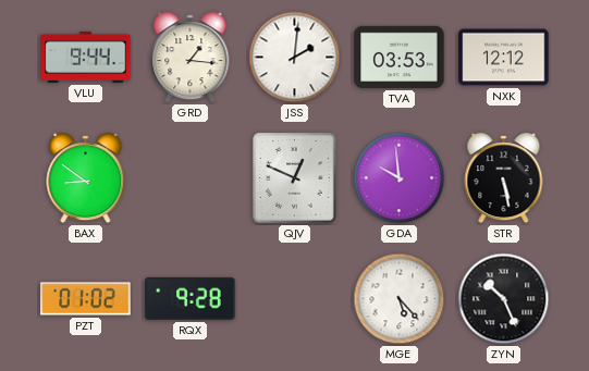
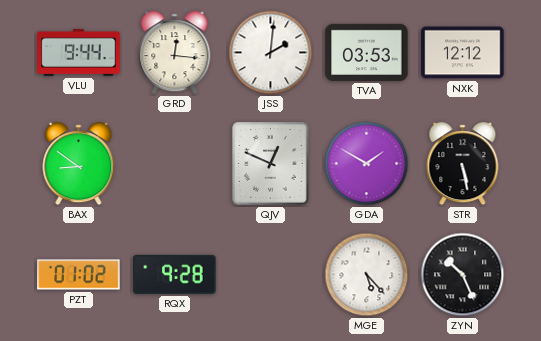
GRD: 1:16 -> 12:16 (175, 53)
GDA: 9:59 -> 1:50 (367, 164)
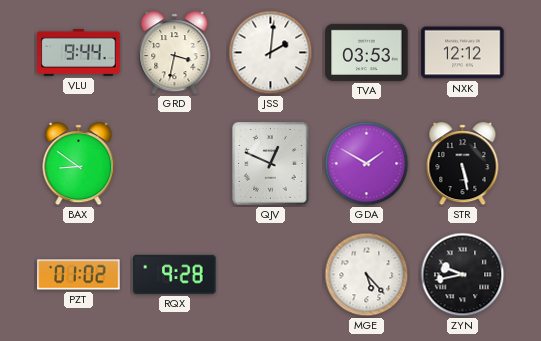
GRD: 12:16 -> 3:32 (175, 53)
ZYN: 10:26 -> 9:43 (463, 275)
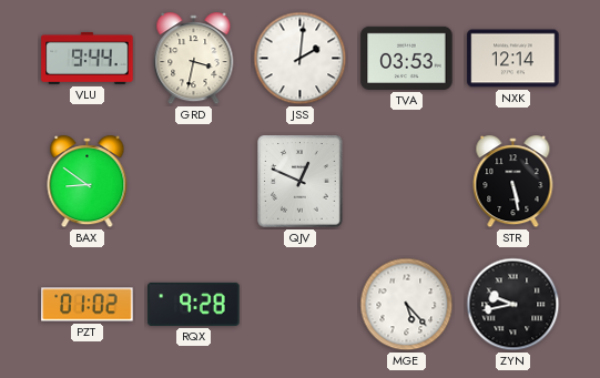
NXK: 12:12 -> 12:14 (513, 59)
GDA: 1:50 -> none (367, 164)
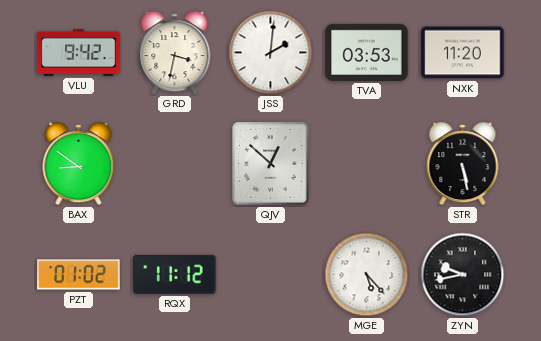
VLU: 9:44 -> 9:42 (79, 52)
NXK: 12:14 -> 11:20 (463, 53)
QJV: 12:49 -> 12:52 (271, 164)
RQX: 9:28 -> 11:12 (175, 274)
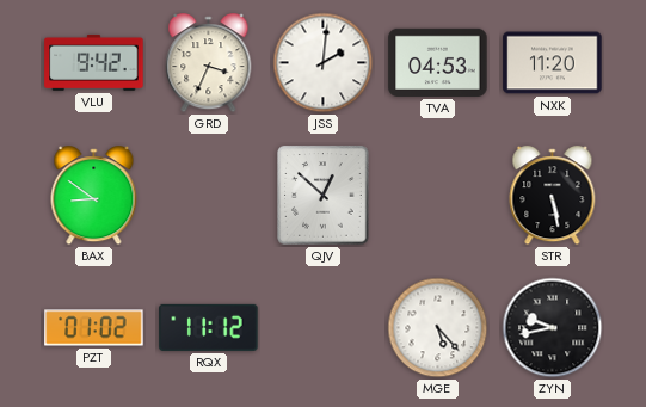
GRD: 3:32 -> 3:34 (209, 63)
TVA: 03:53 -> 04:53 (438, 62)
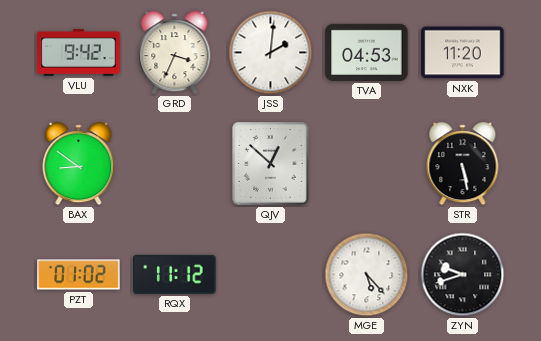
ZYN: 9:43 -> 9:42 (463, 275)
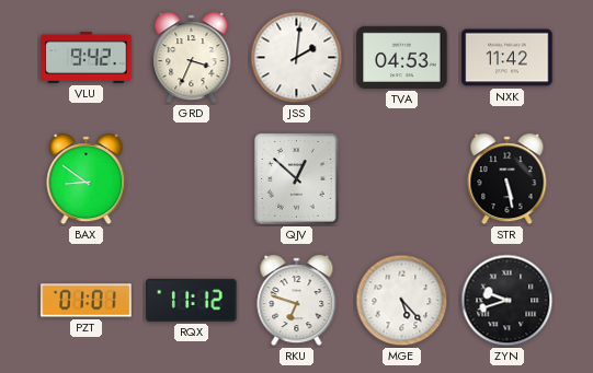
NXK: 11:20 -> 11:42 (508, 58)
PZT: 01:02 -> 01:01 (87, 301)
RKU: none -> 6:48 (297, 301)
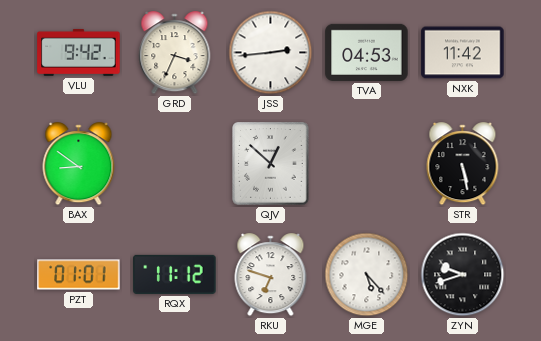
JSS: 2:01 -> 2:44 (271, 53)
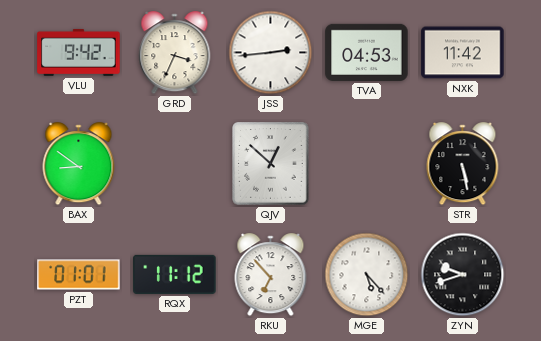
RKU: 6:48 -> 6:53 (271, 275)
